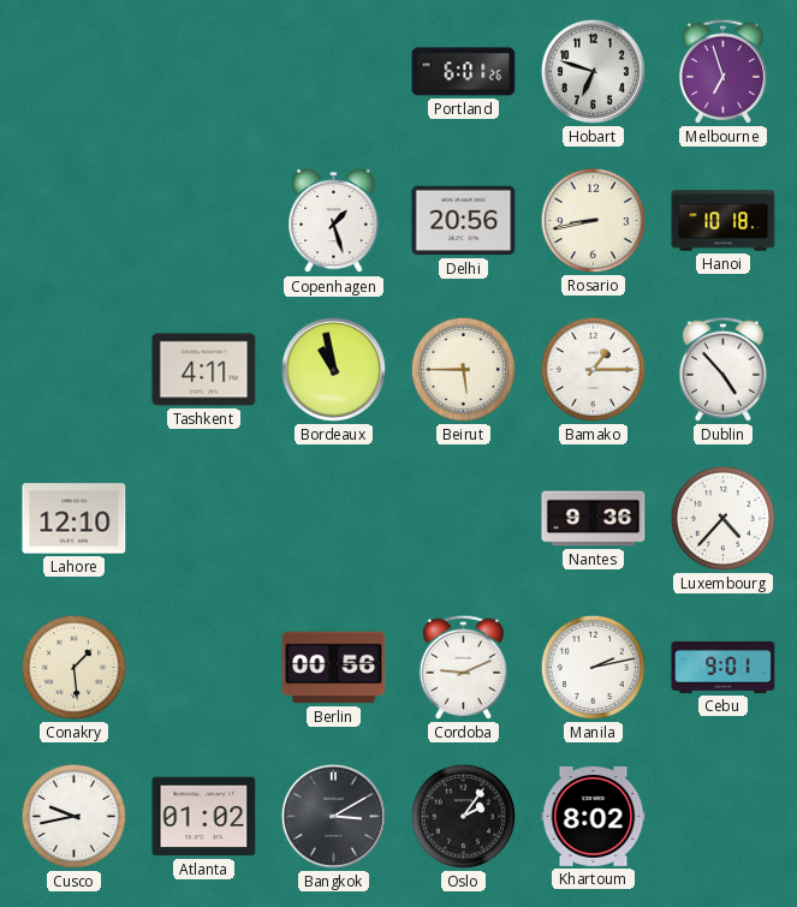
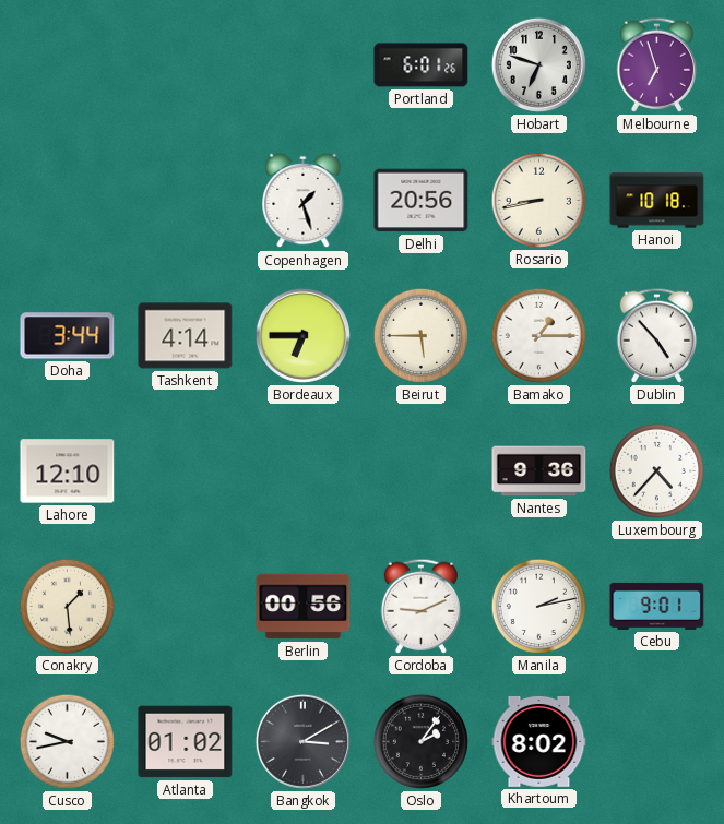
Doha: none -> 3:44 (68, 336)
Tashkent: 4:11 -> 4:14 (186, 336)
Bordeaux: 10:58 -> 6:45 (302, 335)
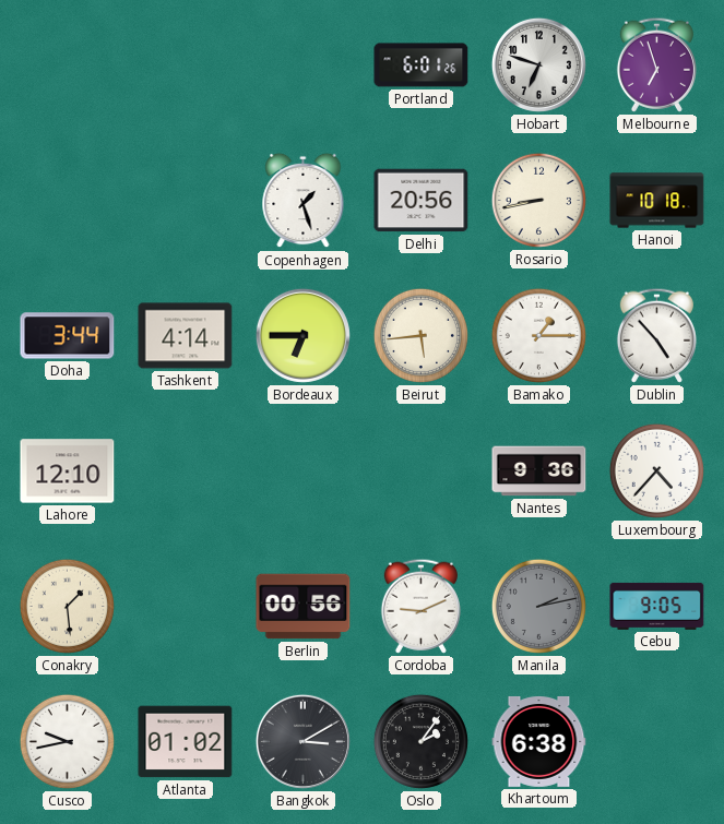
Beirut: 5:45 -> 5:44 (420, 335)
Manila dial: white -> grey (538, 606)
Cebu: 9:01 -> 9:05 (657, 606)
Khartoum: 8:02 -> 6:38 (539, 741)
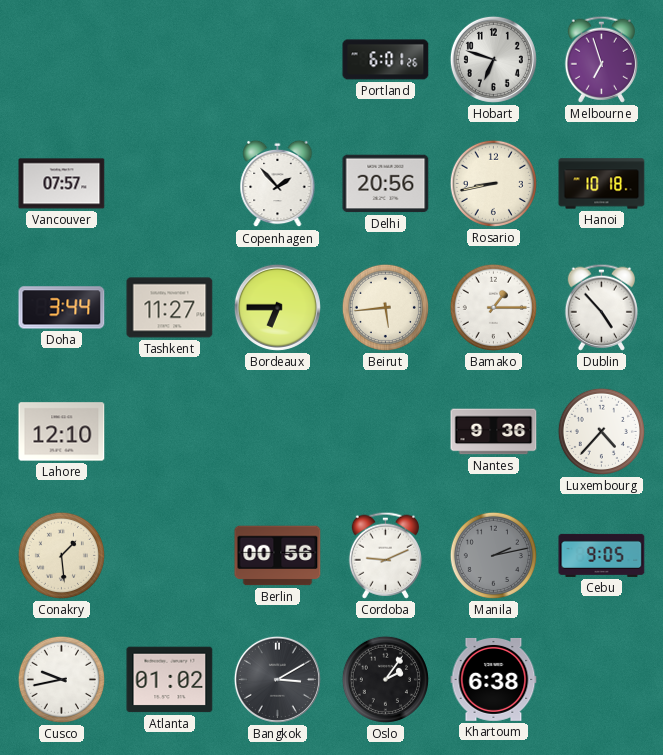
Vancouver: none -> 07:57 (62, 184)
Copenhagen: 1:27 -> 1:53 (278, 184)
Tashkent: 4:14 -> 11:27 (170, 308)
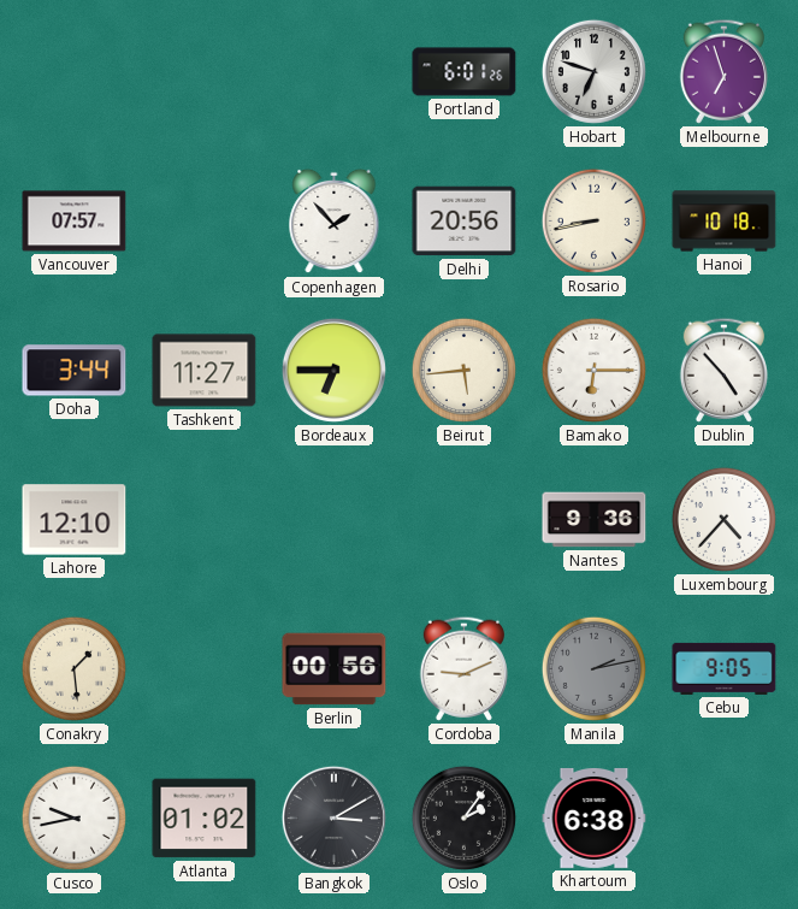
Bamako: 1:15 -> 6:15 (593, 370)
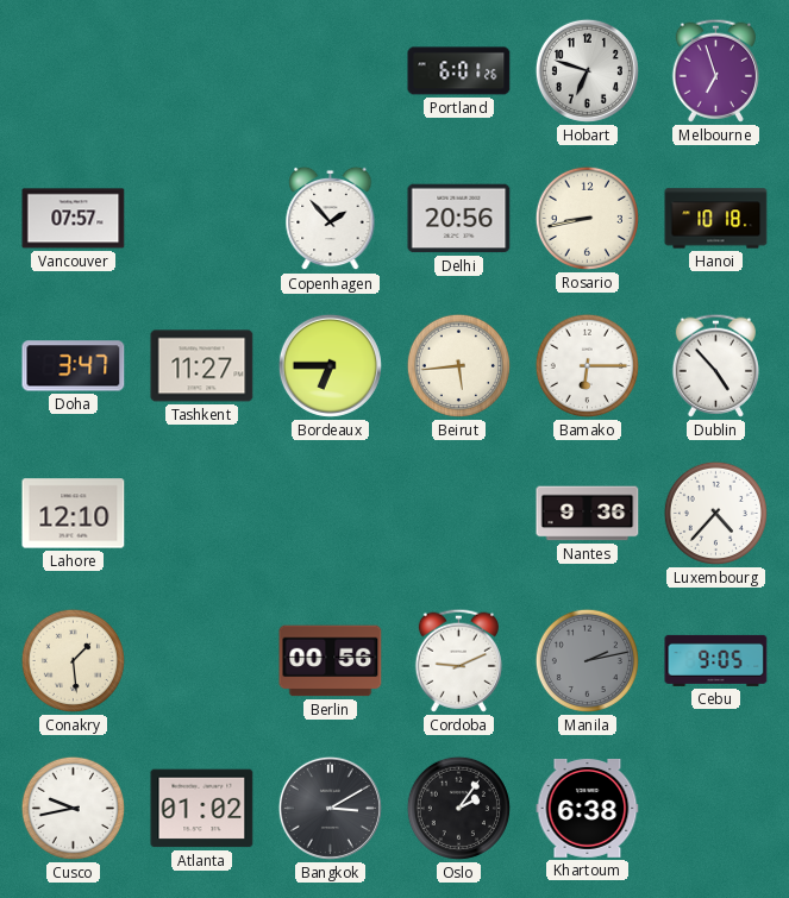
Doha: 3:44 -> 3:47 (74, 366)
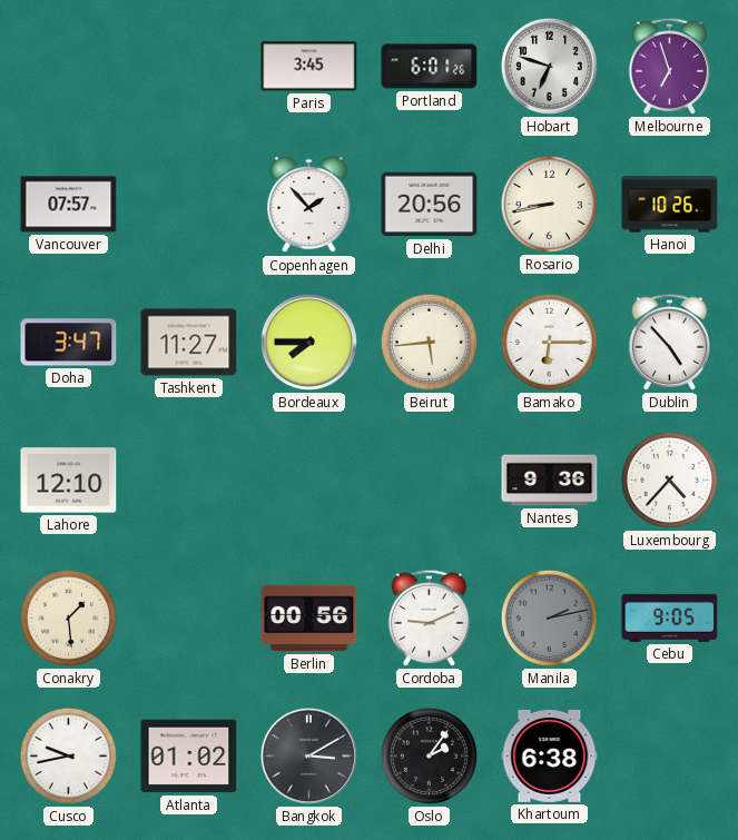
Paris: none -> 3:45 (309, 67)
Hanoi: 10:18 -> 10:26 (670, 205)
Bordeaux: 6:45 -> 7:45 (308, 342)
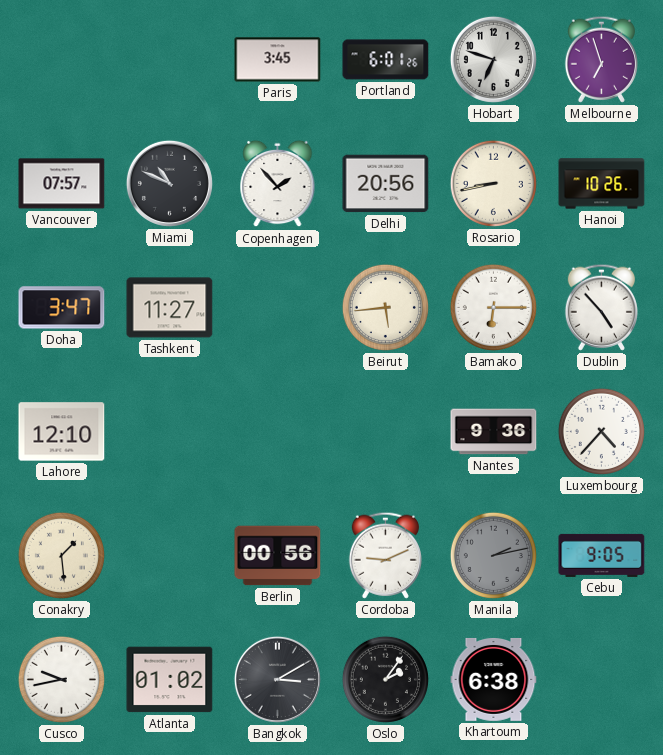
Miami: none -> 10:49 (169, 183)
Bordeaux: 7:45 -> none (308, 342)
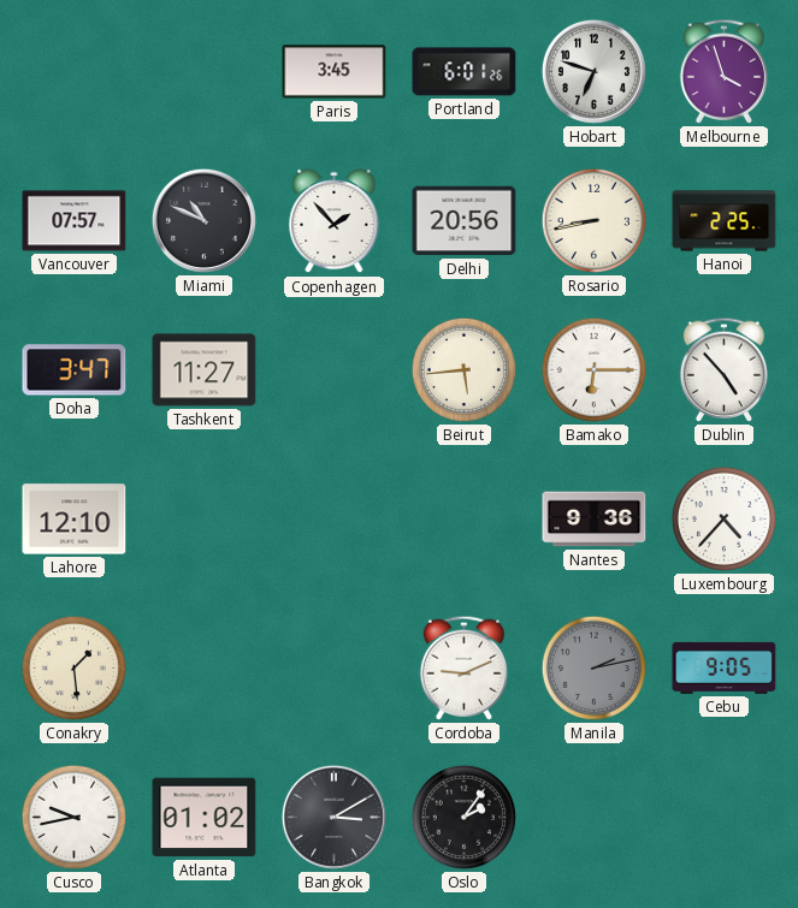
Melbourne: 6:57 -> 3:57 (723, 71)
Hanoi: 10:26 -> 2:25 (725, 221)
Berlin: 00:56 -> none (278, 556)
Khartoum: 6:38 -> none (494, 679)
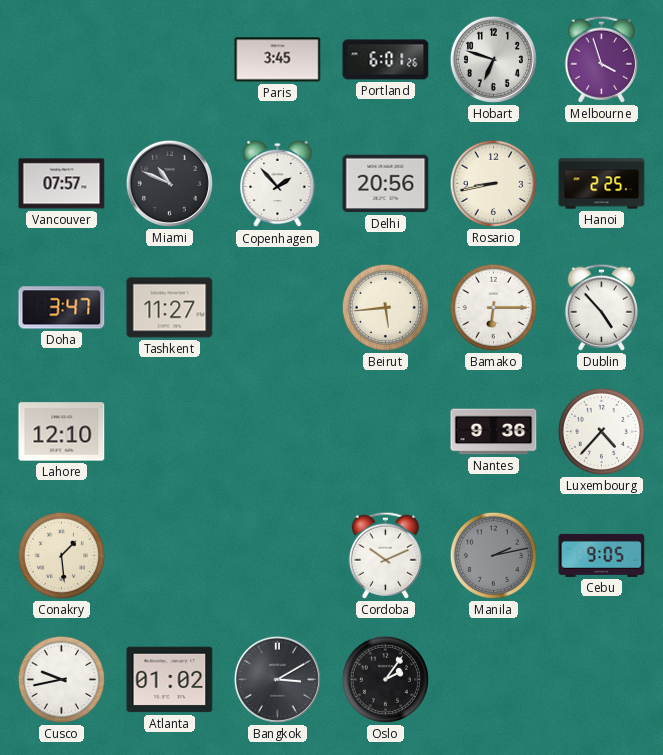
Cordoba: 9:11 -> 10:11 (385, 555)
